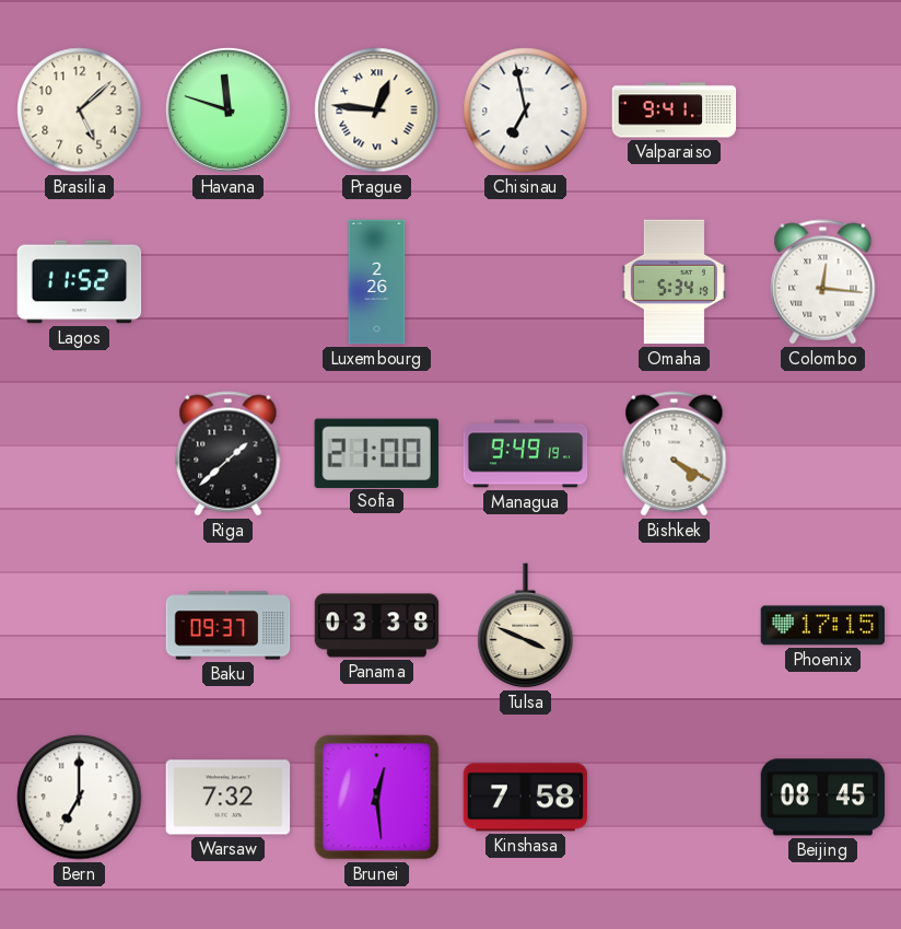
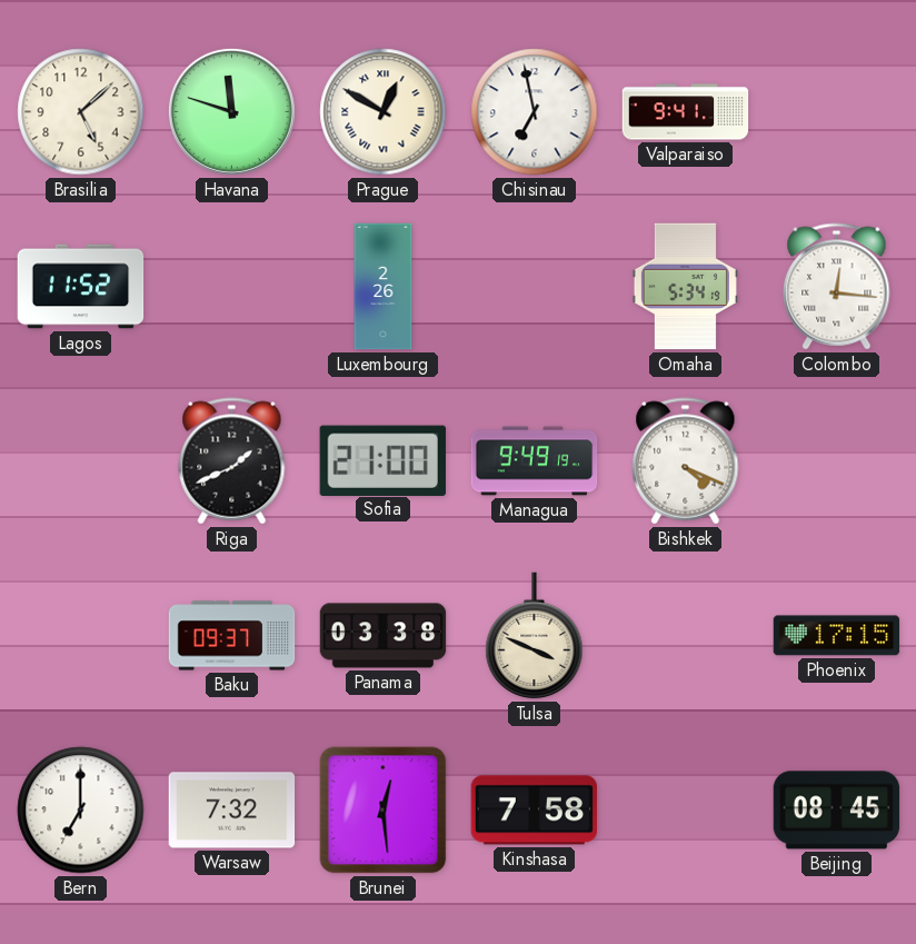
Prague: 12:46 -> 12:50 (384, 112)
Riga: 1:38 -> 1:41 (232, 461)
Bishkek: 4:20 -> 4:19 (686, 461)
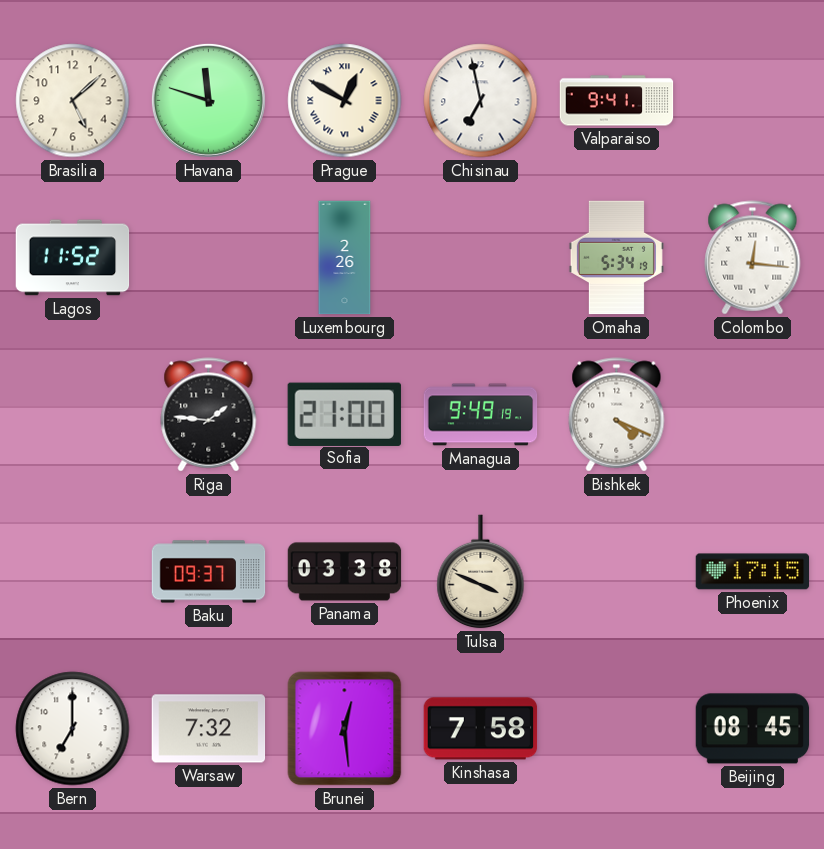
Riga: 1:41 -> 1:46 (209, 415)
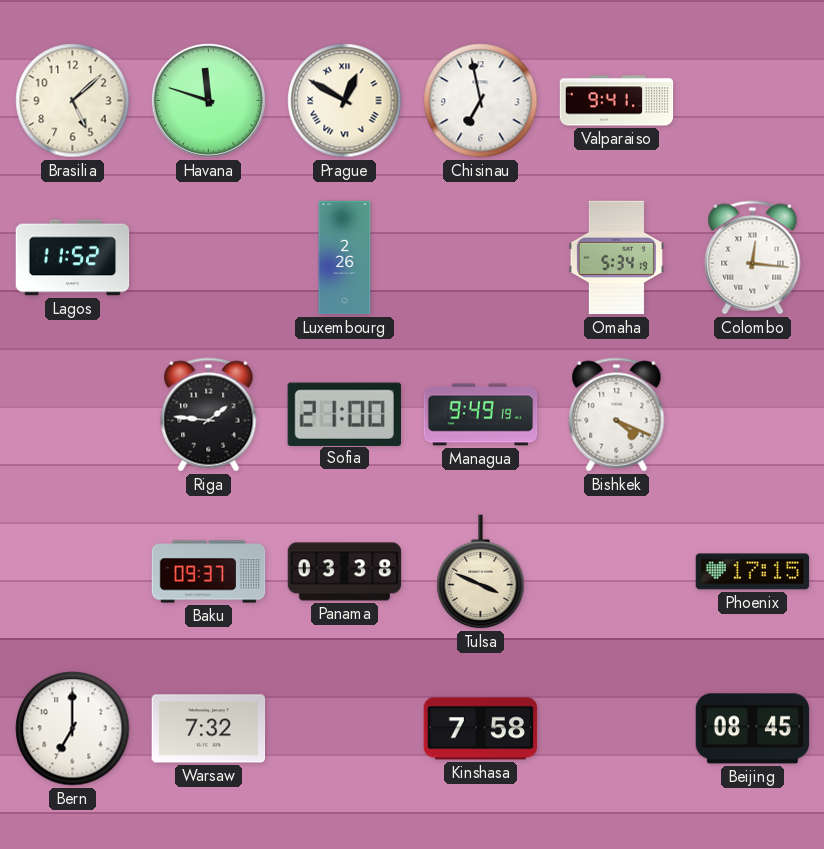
Brunei: 12:29 -> none (345, 729)
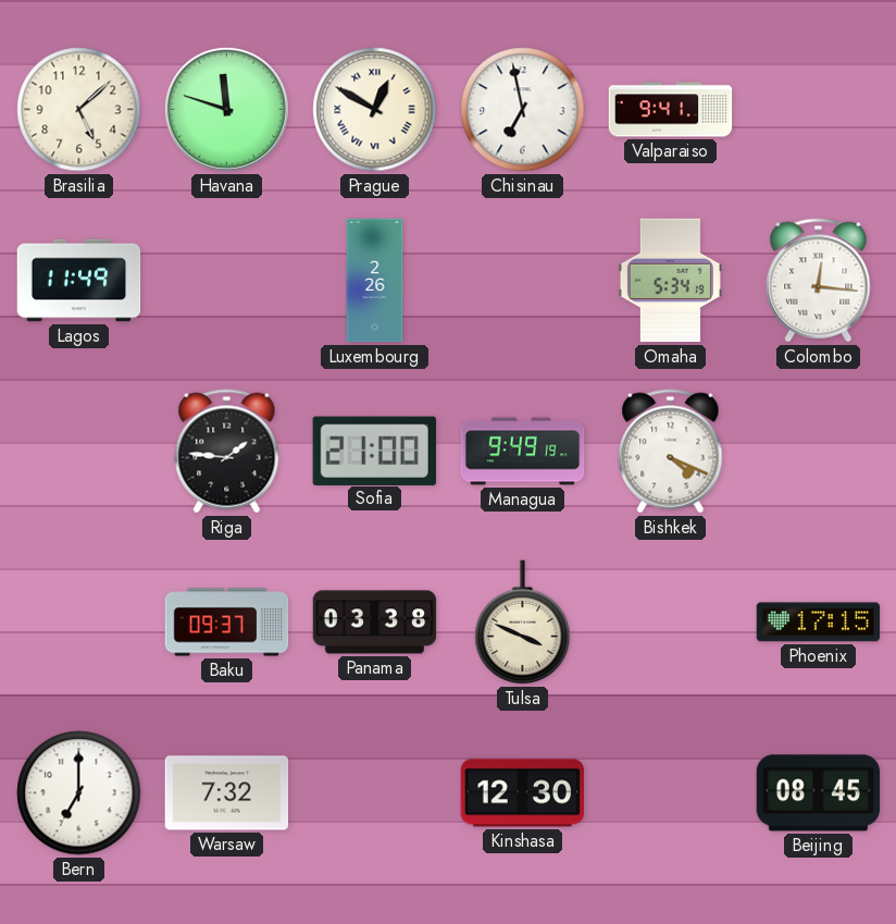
Lagos: 11:52 -> 11:49 (79, 281)
Kinshasa: 7:58 -> 12:30 (523, 793)
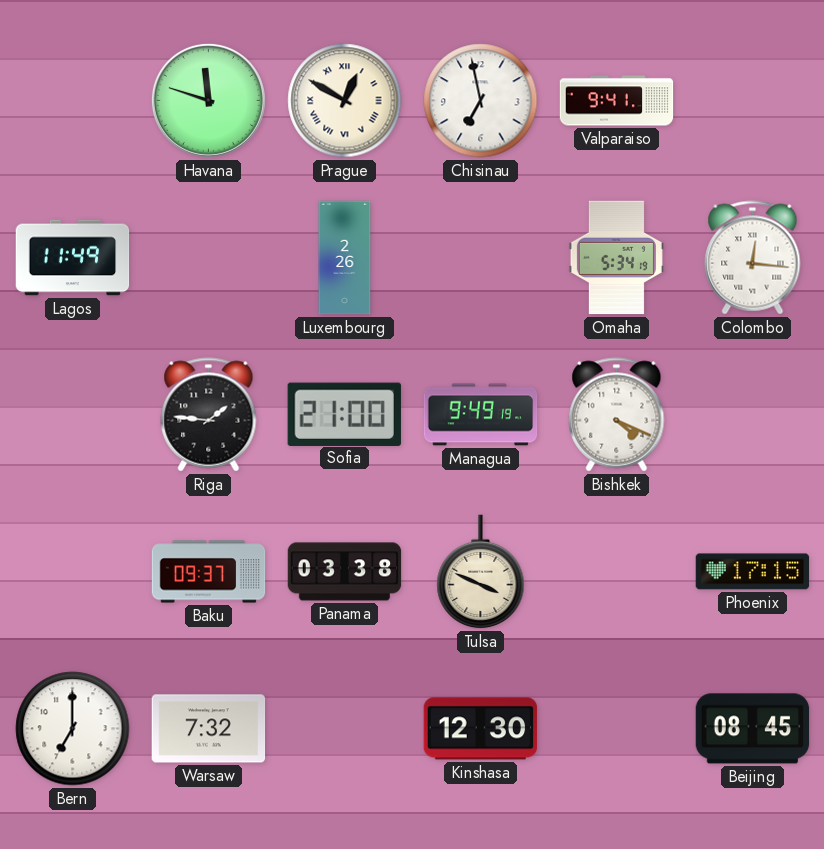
Brasilia: 5:08 -> none (79, 110)
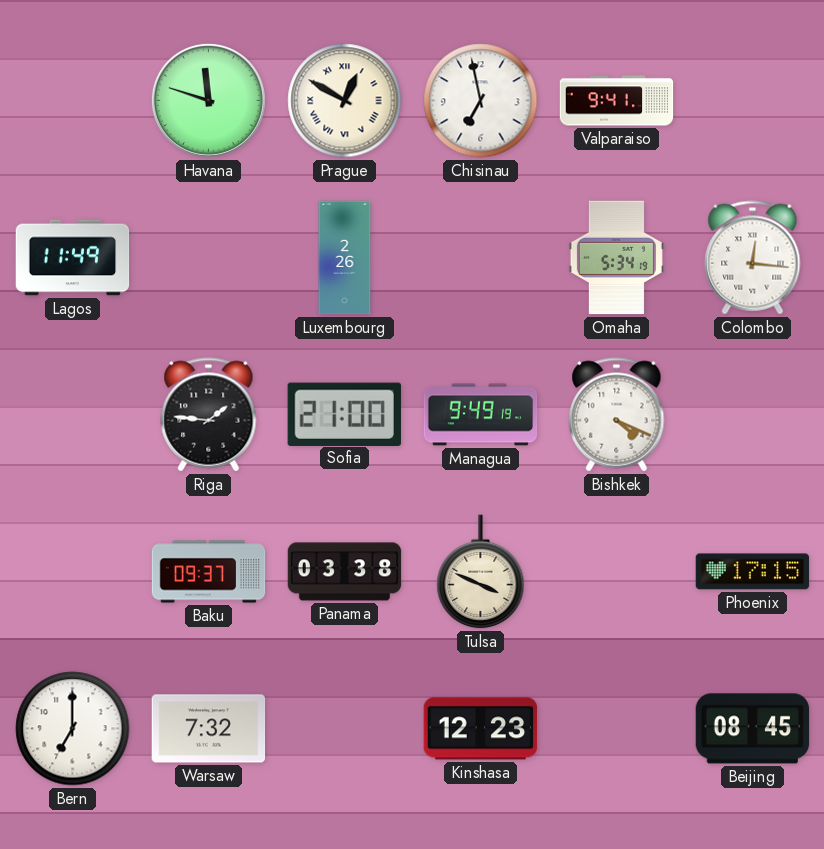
Kinshasa: 12:30 -> 12:23 (481, 729)
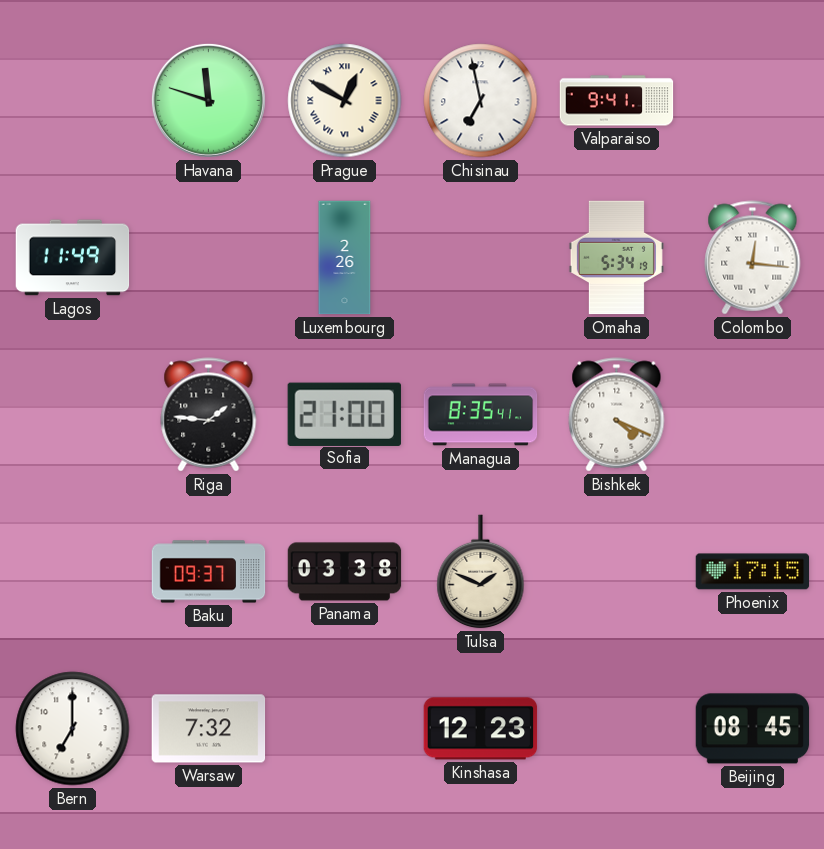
Managua: 9:49 -> 8:35 (481, 415)
Tulsa: 3:49 -> 1:49 (481, 572)
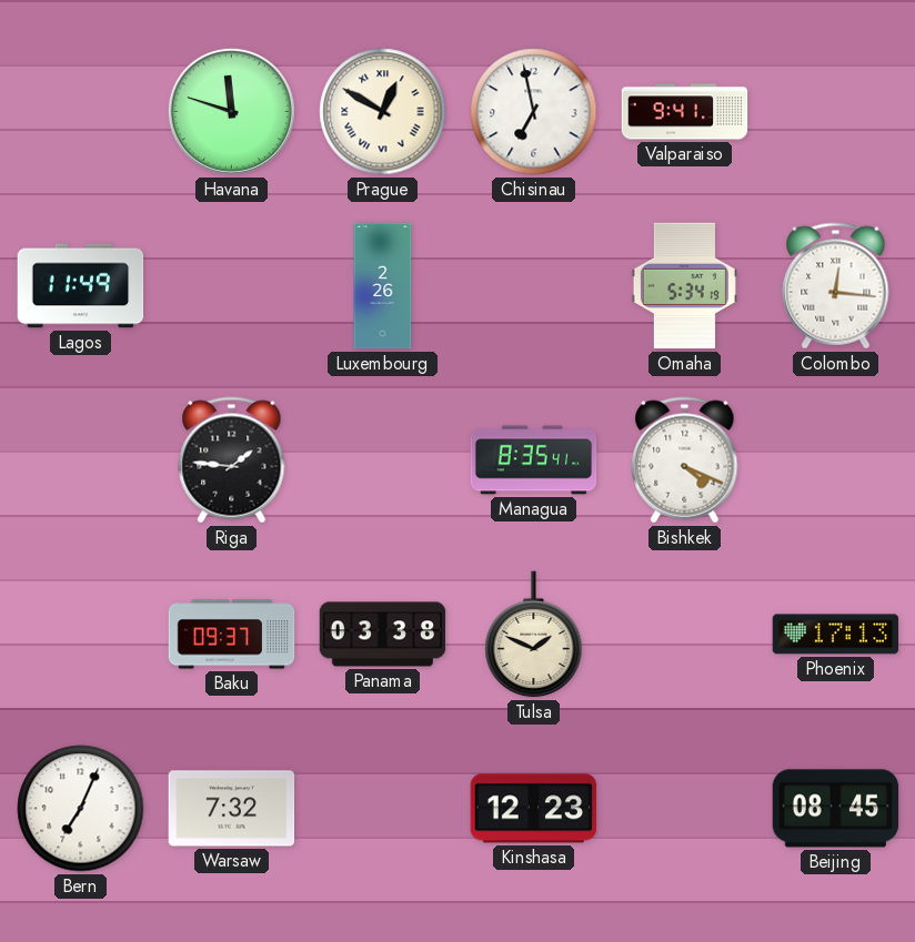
Sofia: 21:00 -> none (344, 414)
Phoenix: 17:15 -> 17:13 (836, 635)
Bern: 7:00 -> 7:04 (81, 809)
